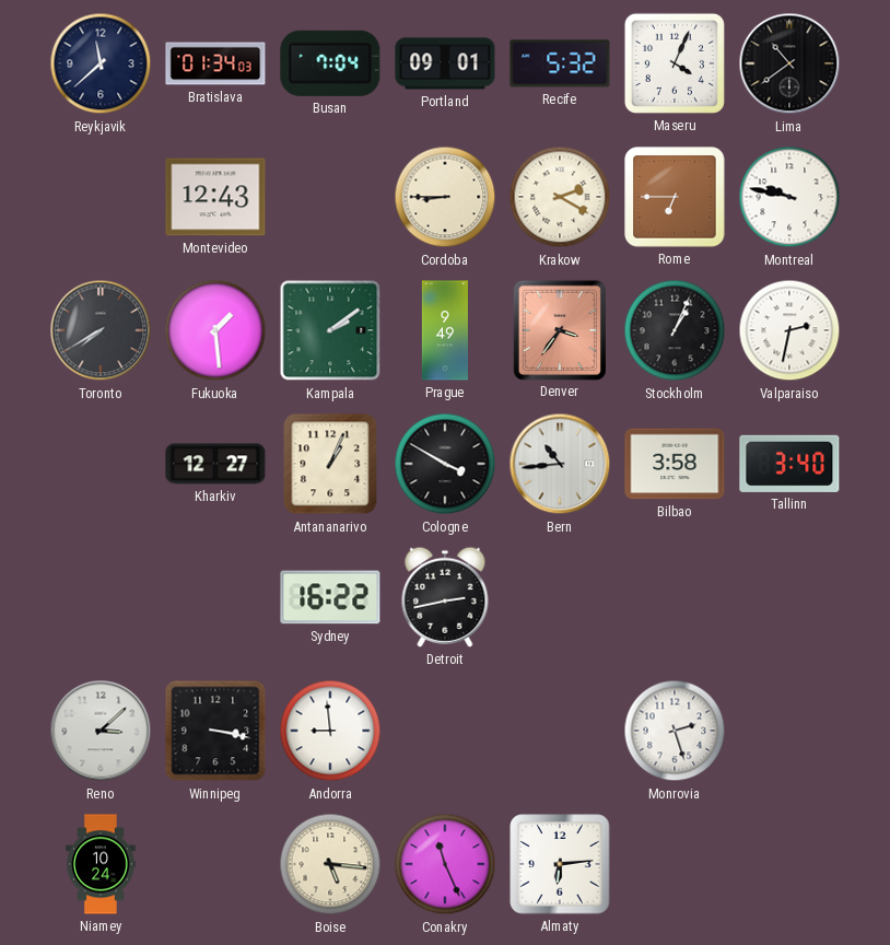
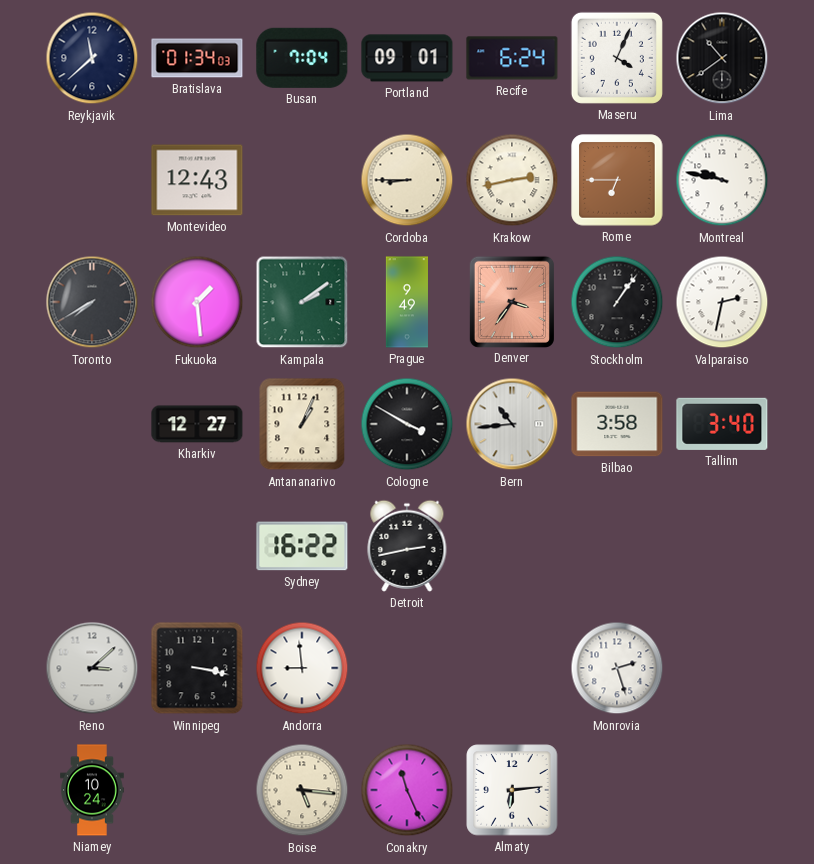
Recife: 5:32 -> 6:24 (512, 58)
Krakow: 2:20 -> 2:43 (512, 180)
Stockholm: 1:04 -> 1:06 (617, 302)
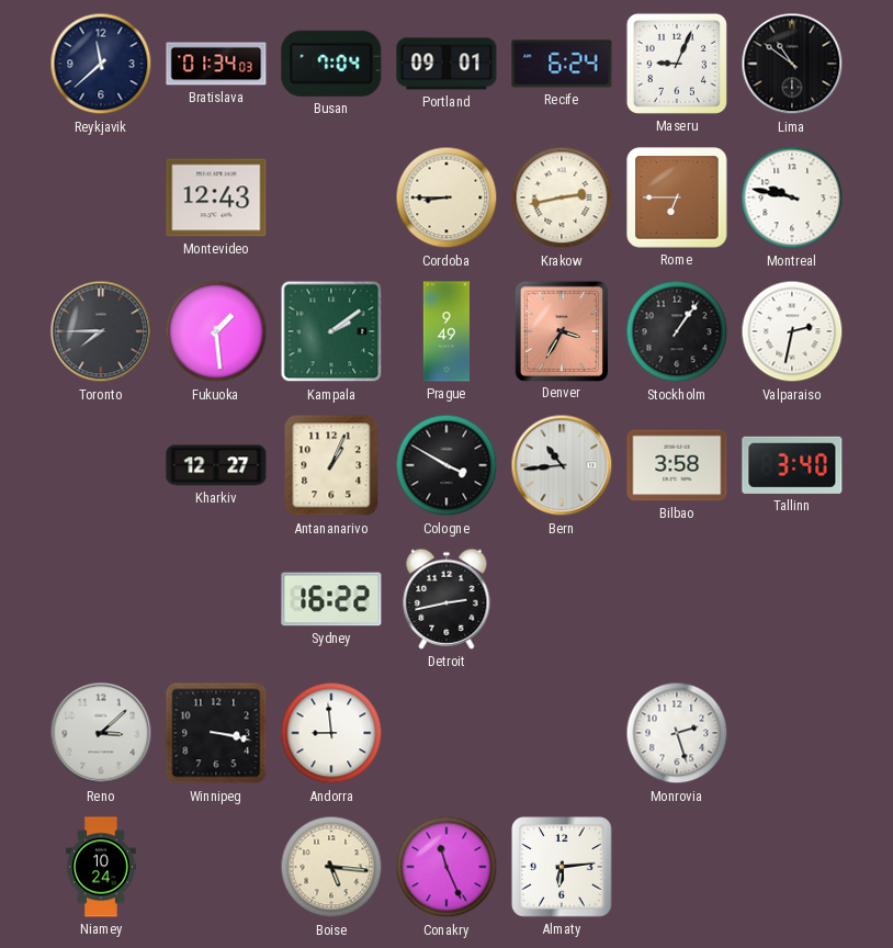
Maseru: 4:04 -> 9:04 (677, 64)
Lima: 10:39 -> 10:51 (792, 64)
Toronto: 7:40 -> 7:45 (101, 331)
Denver: 3:36 -> 3:35 (562, 330)
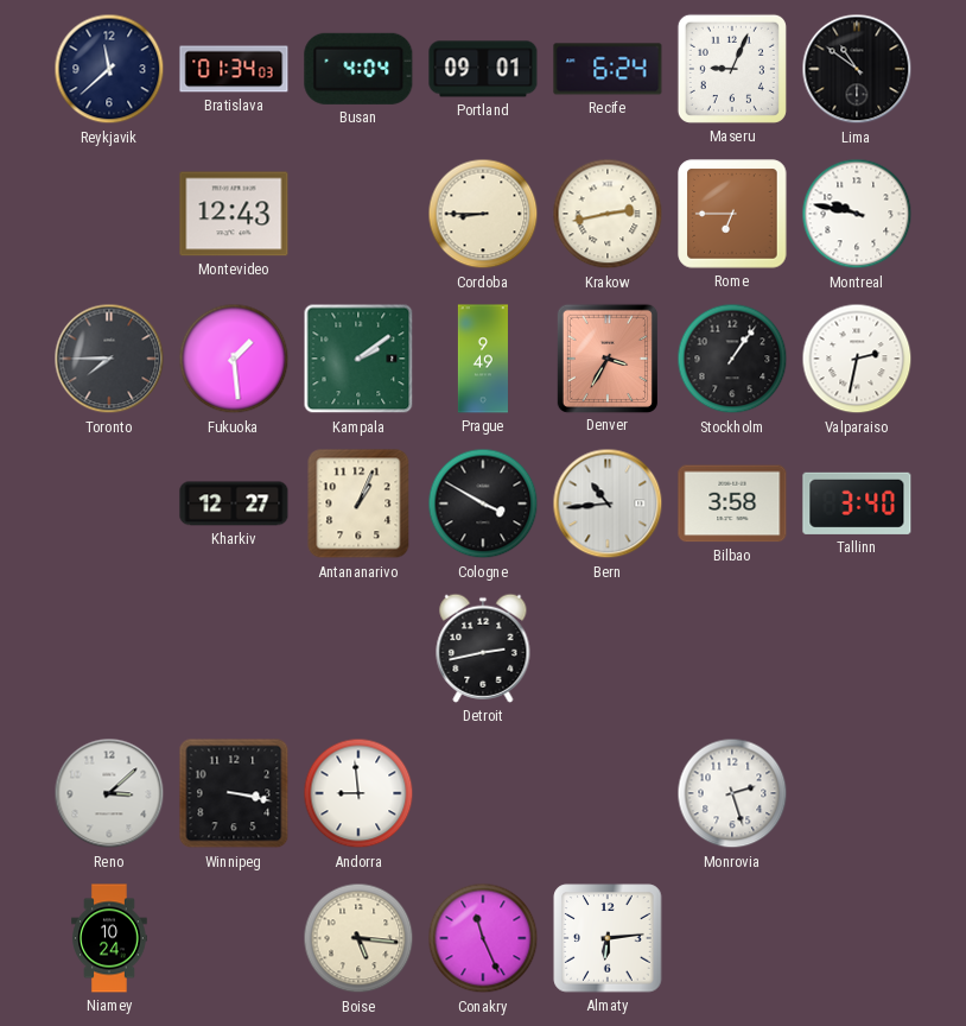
Busan: 7:04 -> 4:04 (358, 69)
Sydney: 16:22 -> none (331, 599)
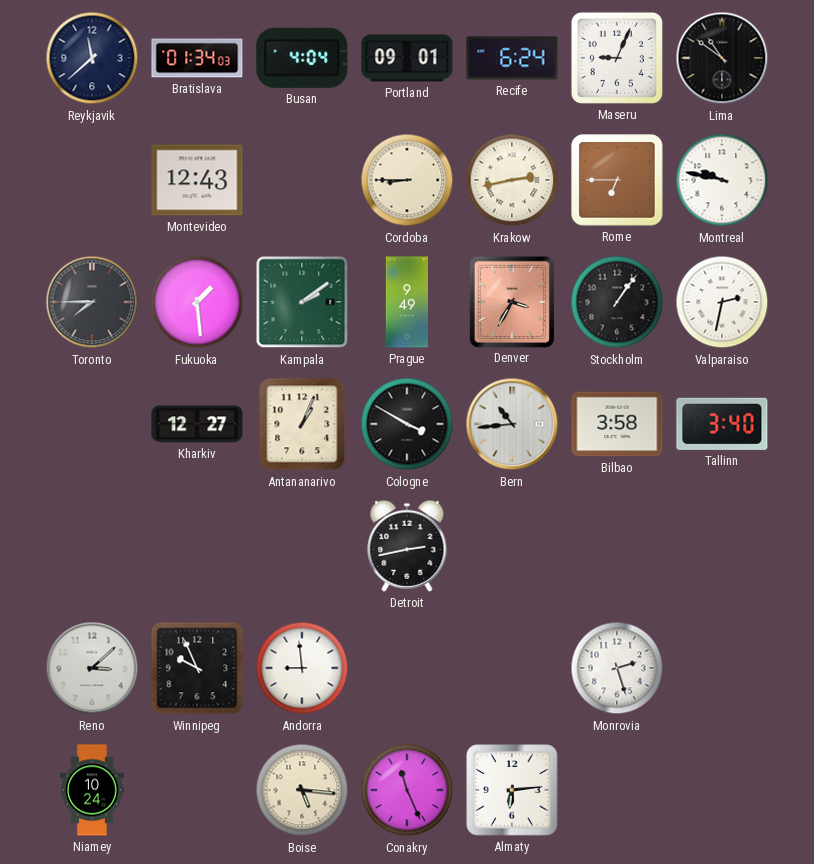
Winnipeg: 3:17 -> 9:56 (197, 668)
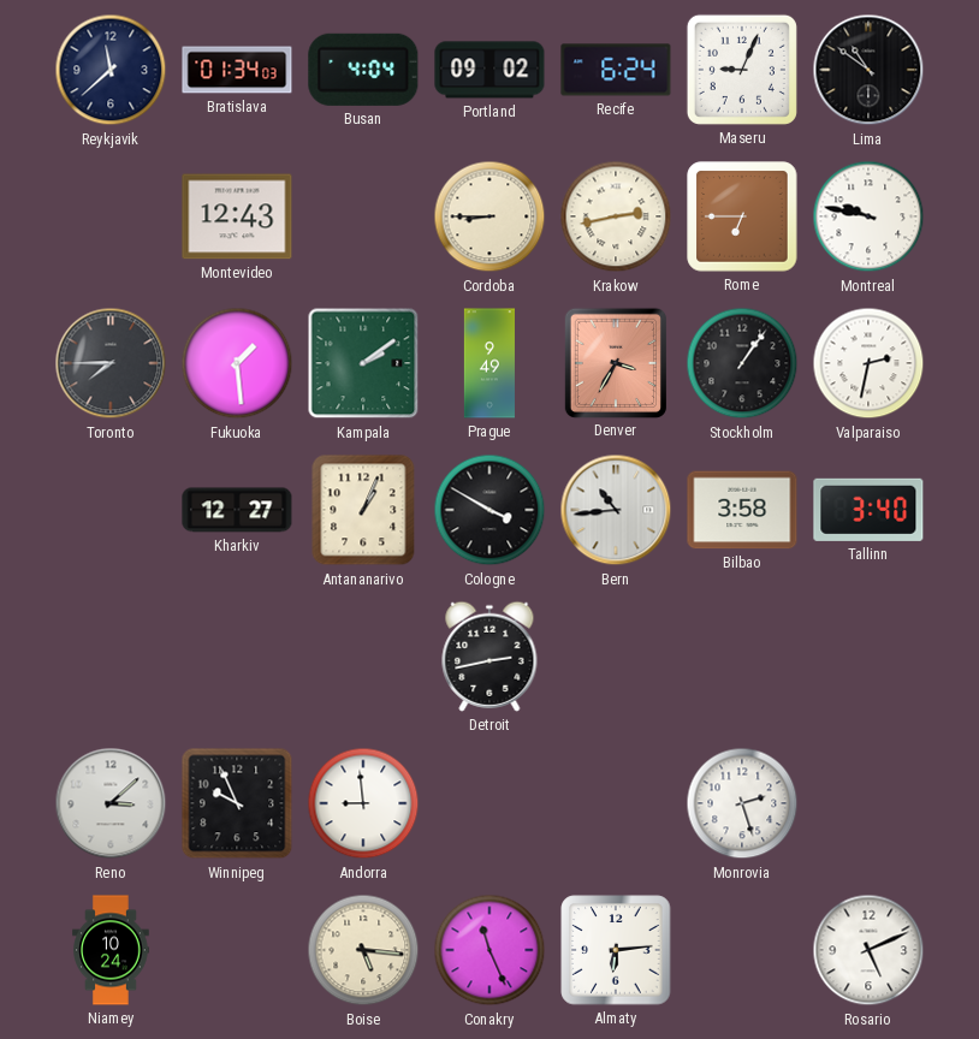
Portland: 09:01 -> 09:02 (489, 70)
Rosario: none -> 5:11 (868, 950)
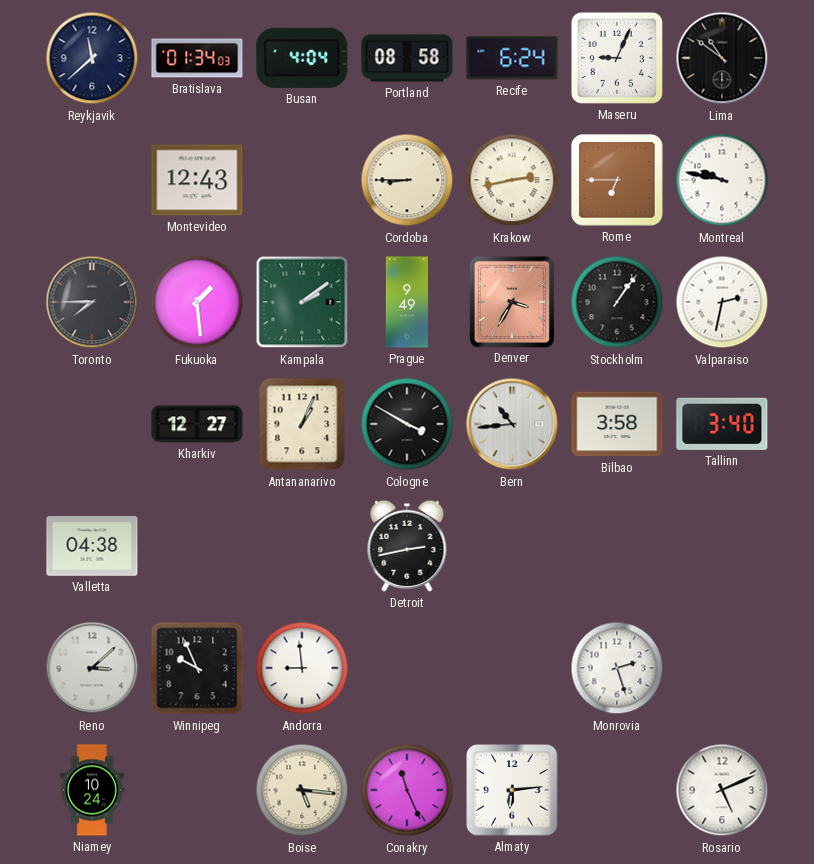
Portland: 09:02 -> 08:58 (407, 58)
Valletta: none -> 04:38 (92, 547)
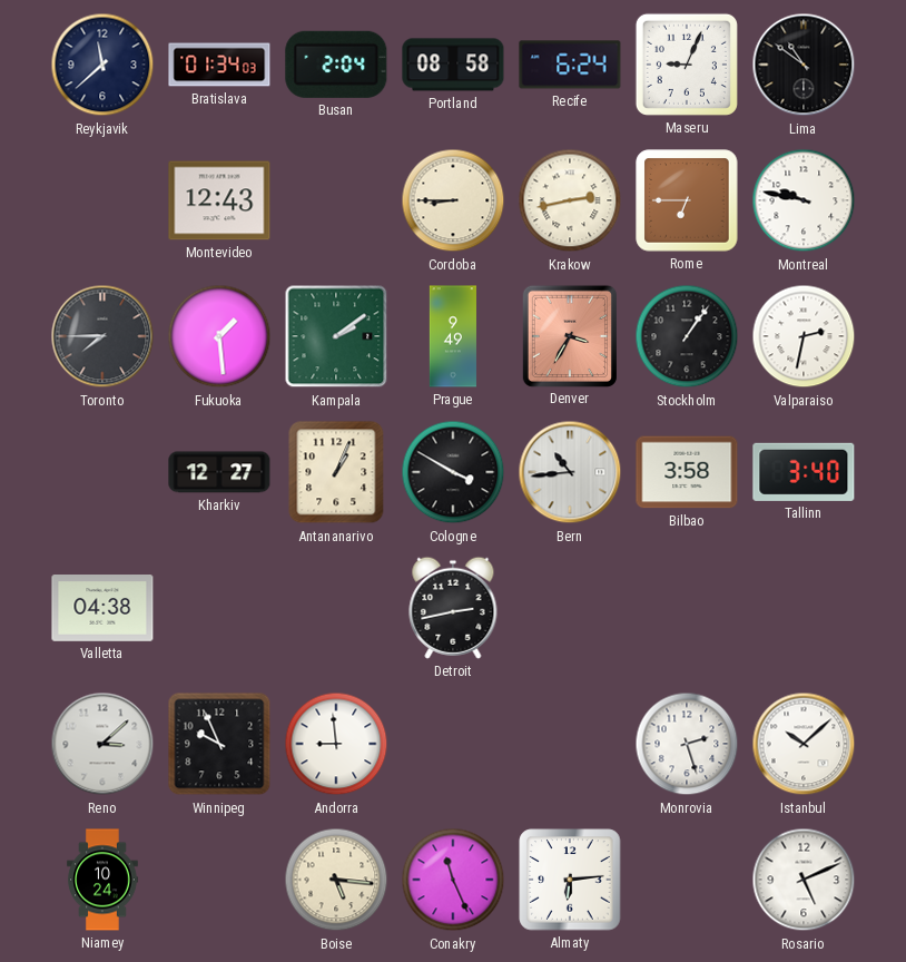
Busan: 4:04 -> 2:04 (336, 65)
Istanbul: none -> 10:08 (804, 744)
